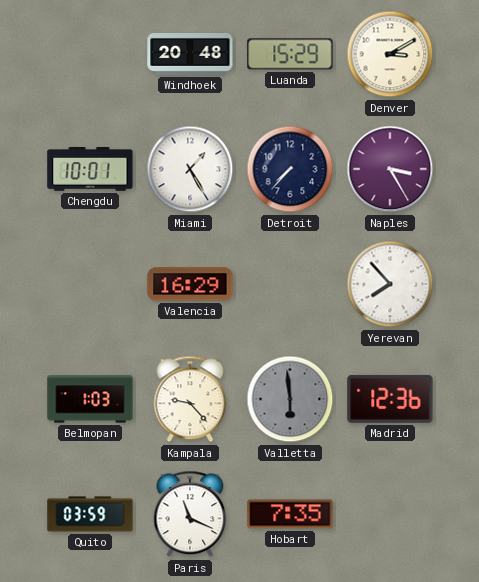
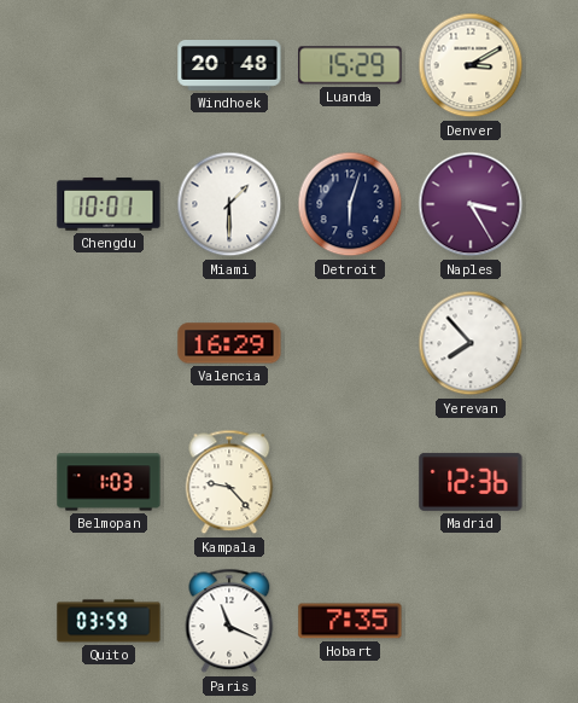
Miami: 1:25 -> 1:30 (229, 204)
Detroit: 7:37 -> 6:03 (350, 204)
Valletta: 5:59 -> none (290, 399)
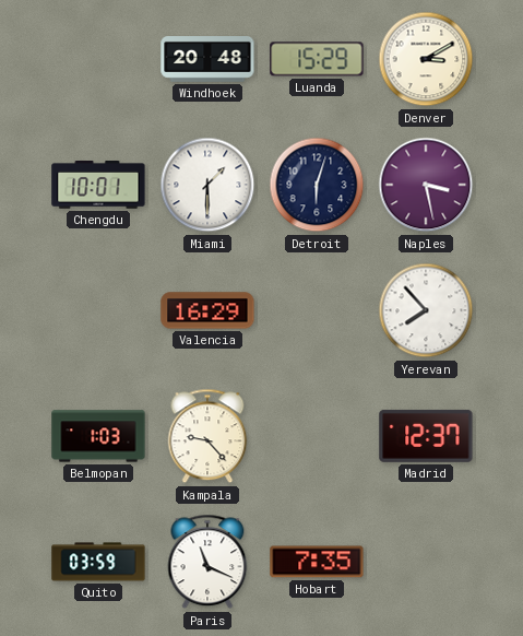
Naples: 3:25 -> 3:28 (426, 185)
Madrid: 12:36 -> 12:37 (426, 436)
